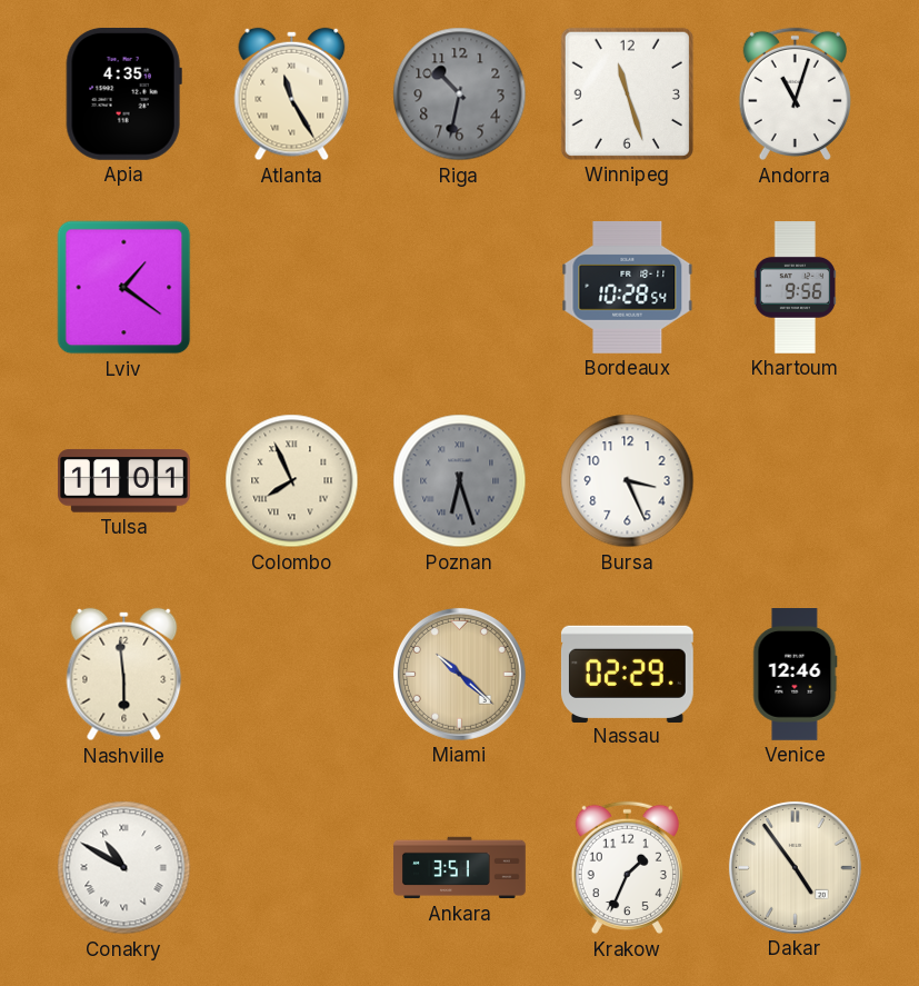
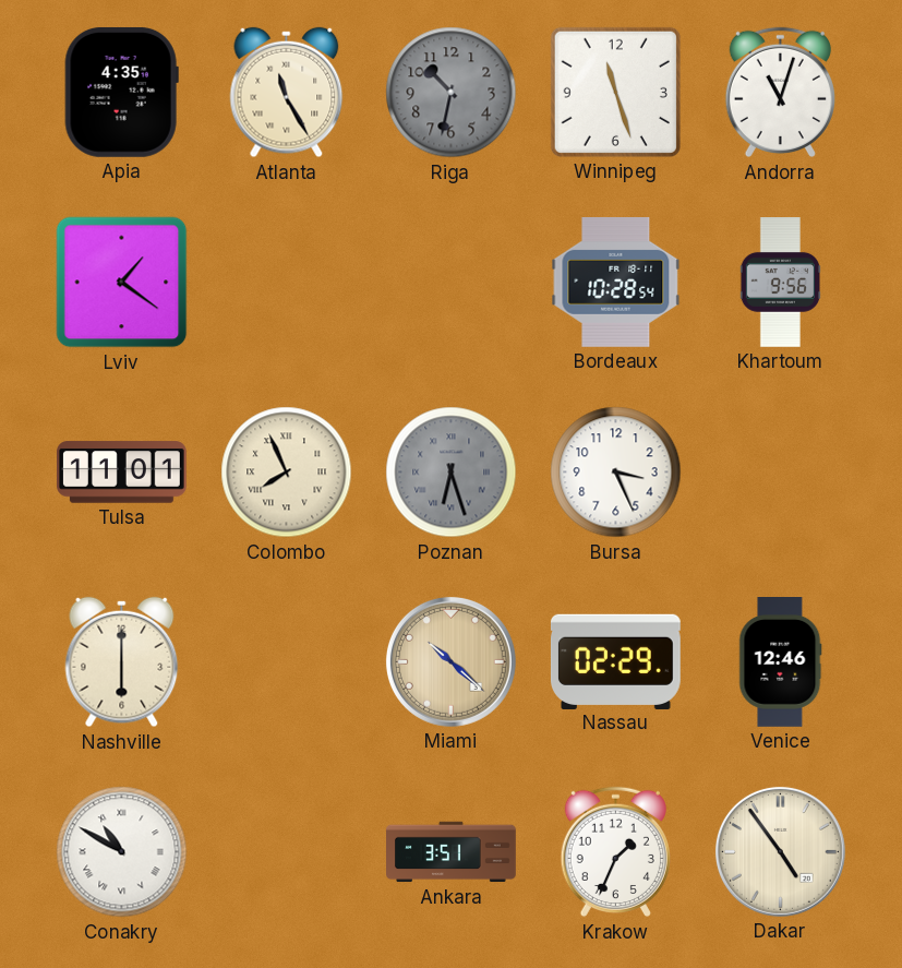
Nashville: 5:59 -> 6:00 (122, 662)
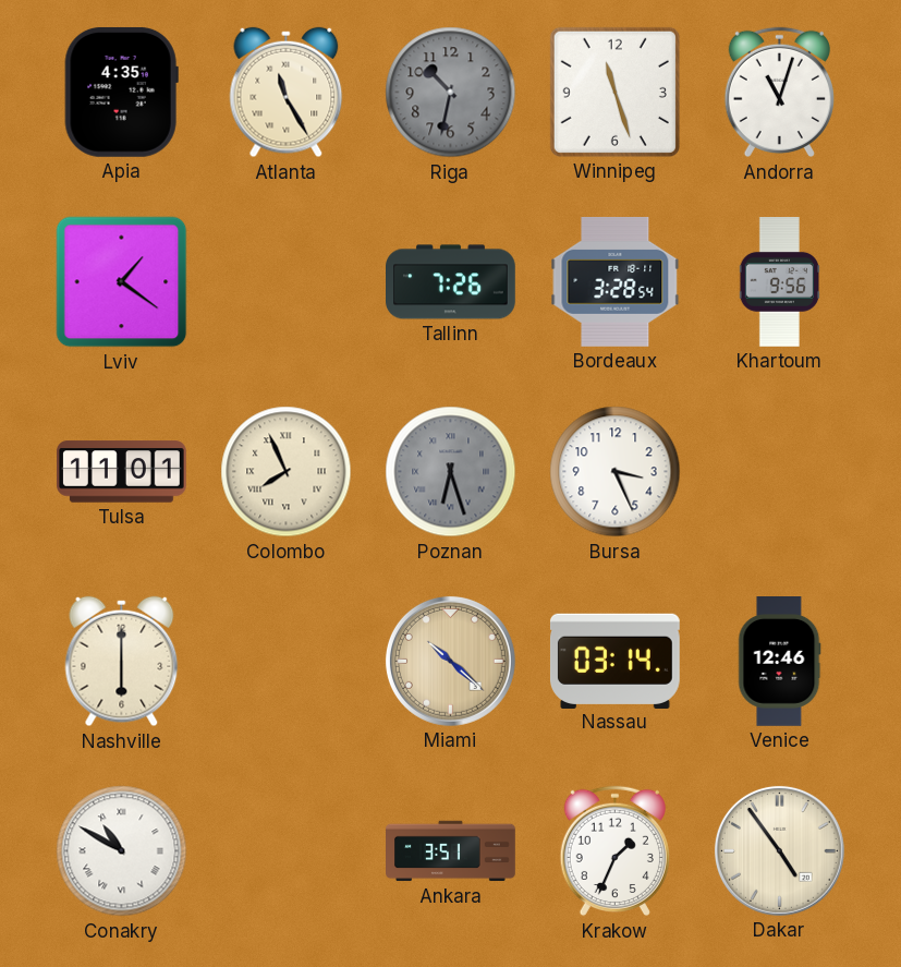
Tallinn: none -> 7:26 (451, 282)
Bordeaux: 10:28 -> 3:28 (616, 281)
Nassau: 02:29 -> 03:14 (614, 661)
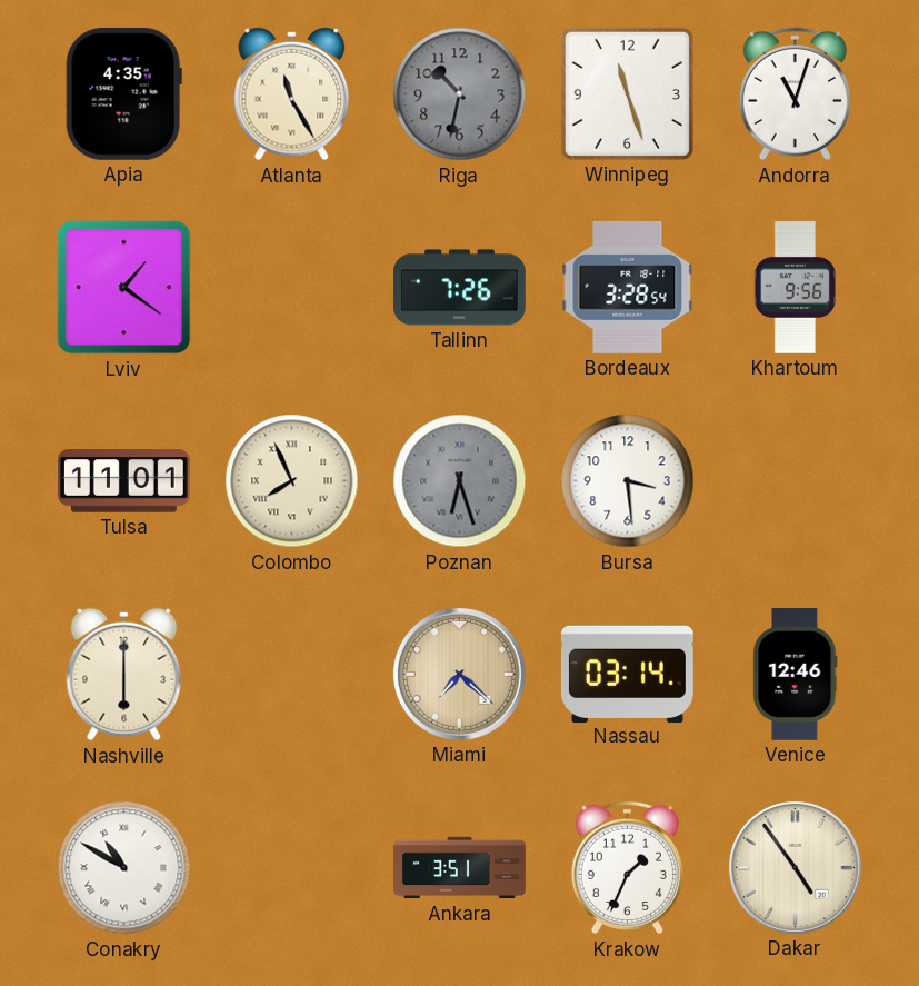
Bursa: 3:26 -> 3:29 (628, 481)
Miami: 10:22 -> 7:22 (459, 674)
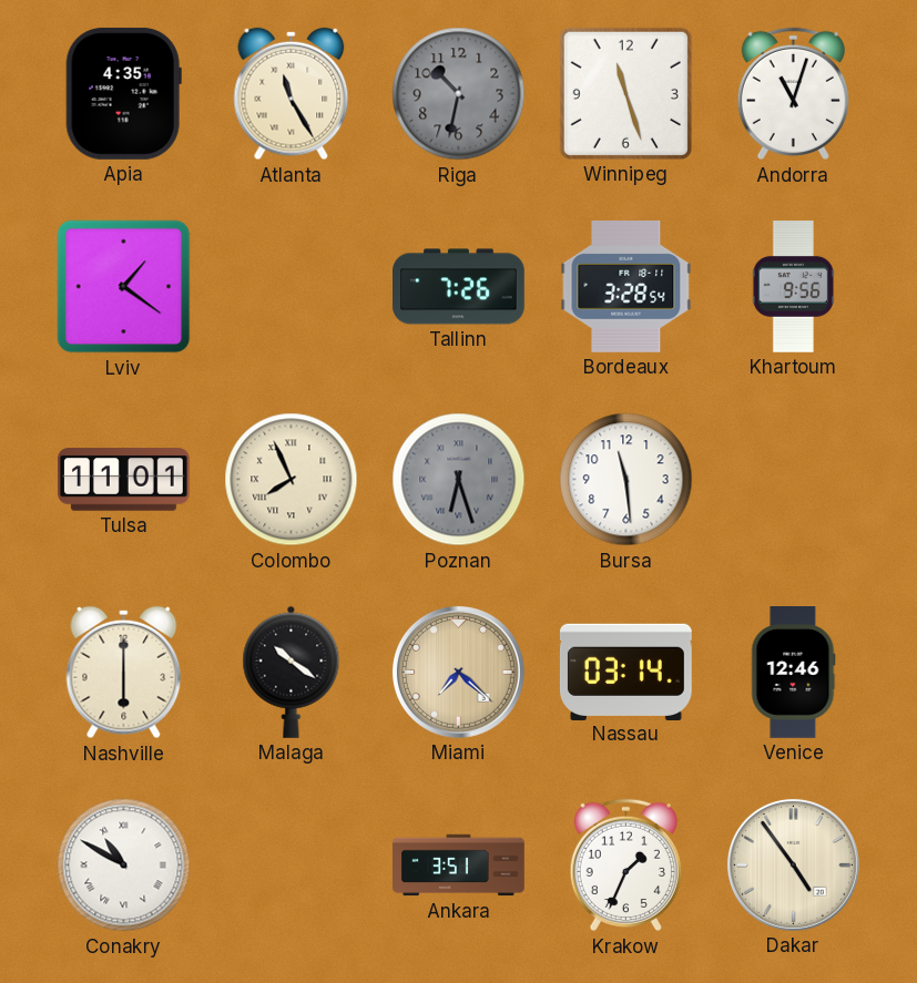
Bursa: 3:29 -> 11:29 (626, 480)
Malaga: none -> 10:21 (292, 672)
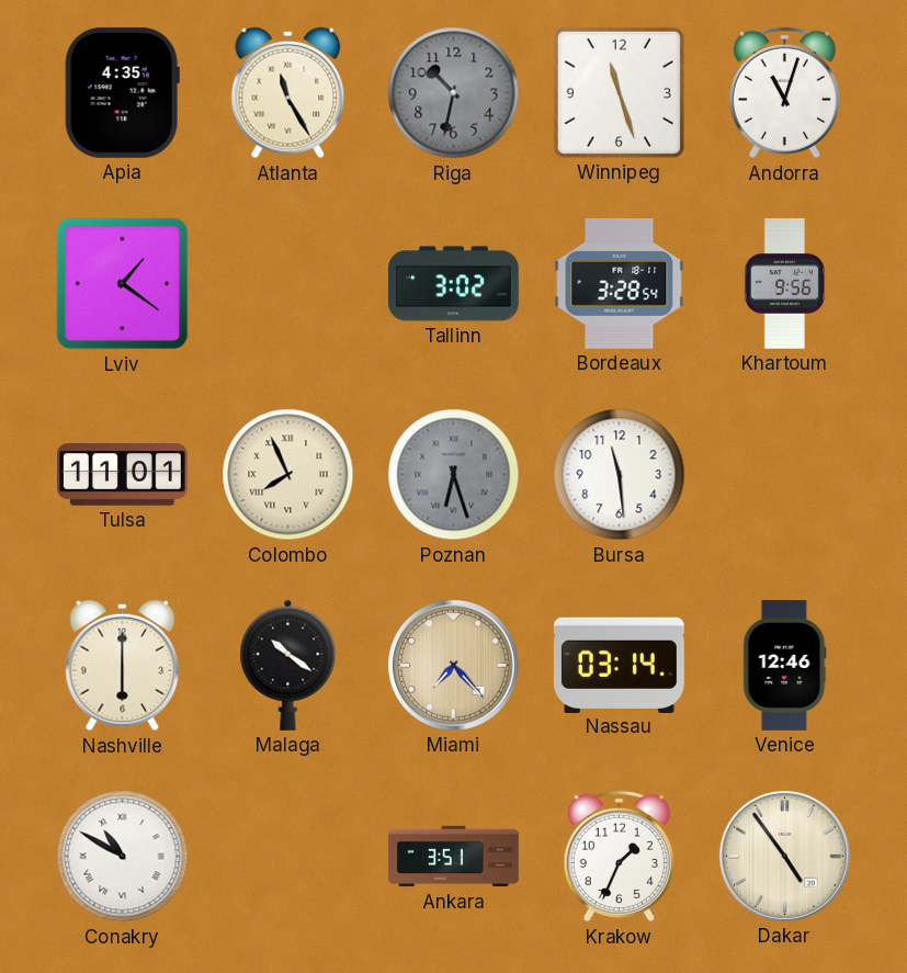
Tallinn: 7:26 -> 3:02 (454, 284)
Miami: 7:22 -> 7:23 (453, 665)
